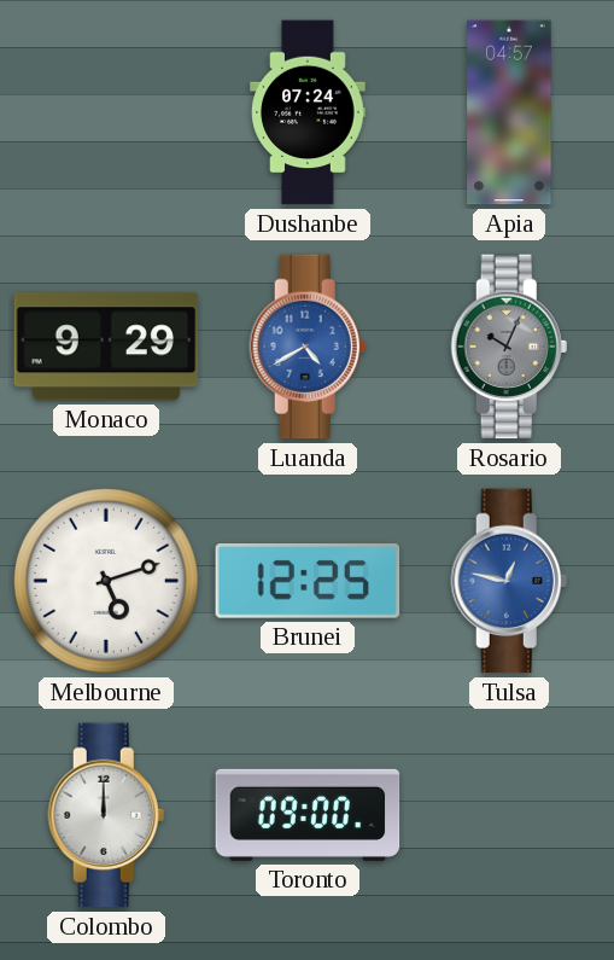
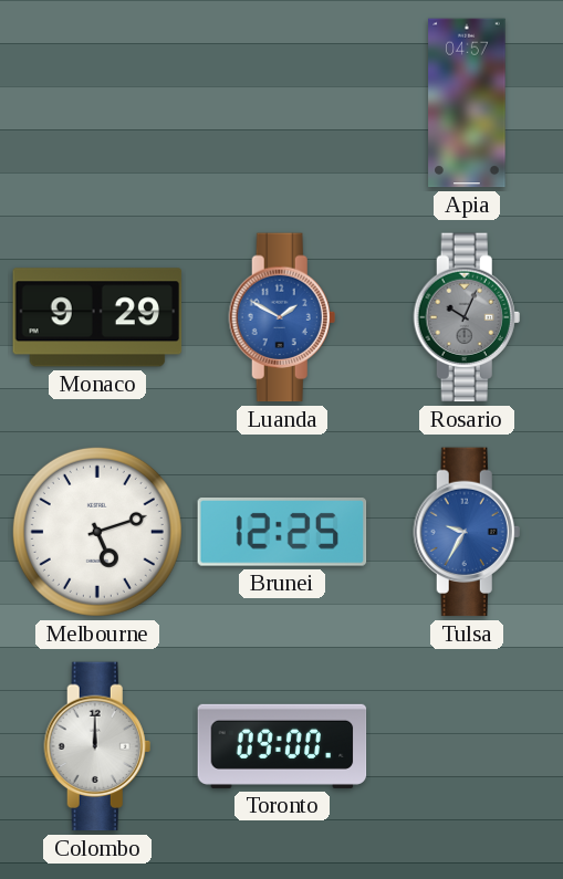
Dushanbe: 07:24 -> none (308, 112)
Luanda: 4:40 -> 1:50 (282, 317)
Tulsa: 12:47 -> 9:35 (467, 532)
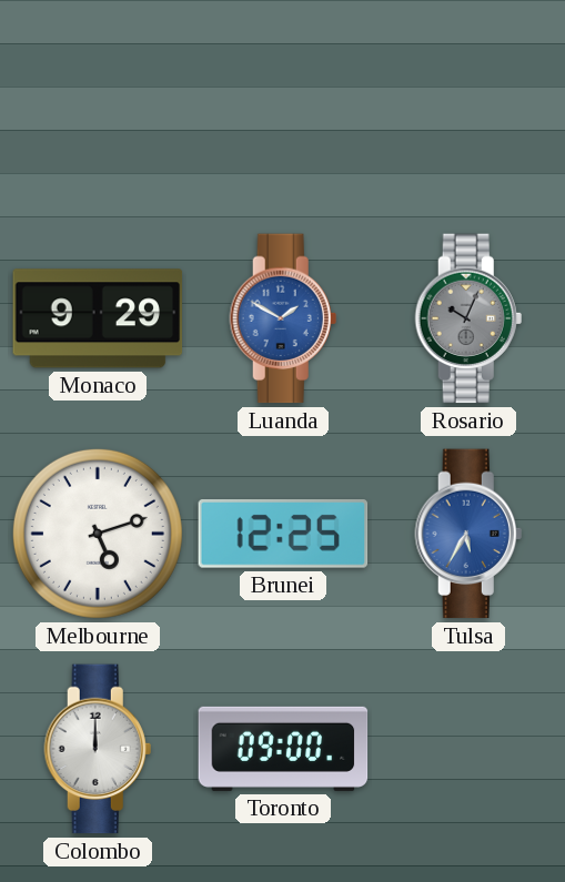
Apia: 04:57 -> none (467, 103)
Tulsa: 9:35 -> 5:35 (468, 534)
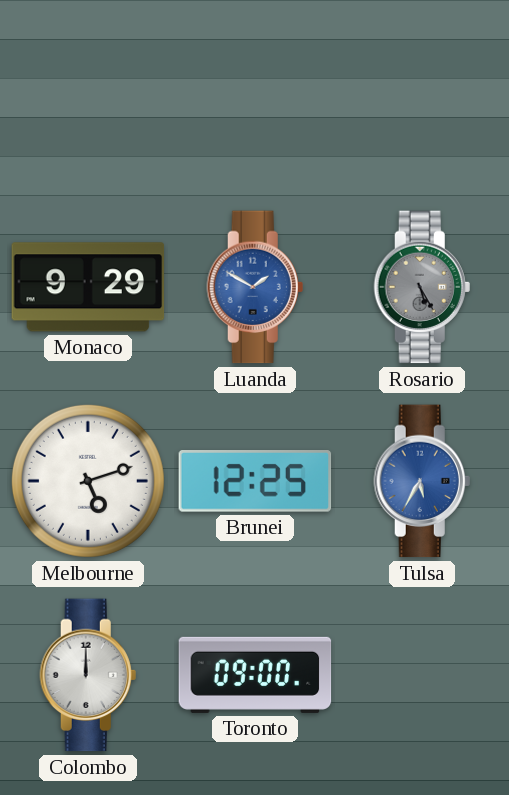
Rosario: 10:04 -> 5:25 (422, 287)
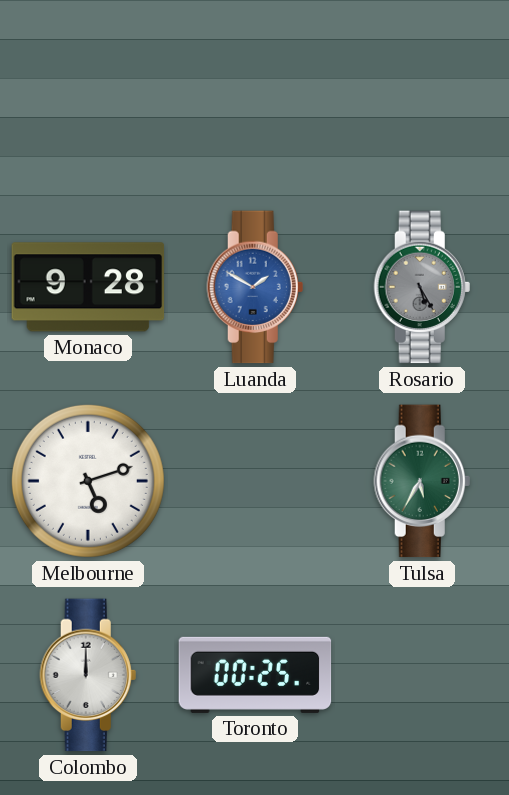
Monaco: 9:29 -> 9:28 (88, 287)
Brunei: 12:25 -> none (255, 482)
Tulsa dial: blue -> green (422, 481)
Toronto: 09:00 -> 00:25 (255, 675)
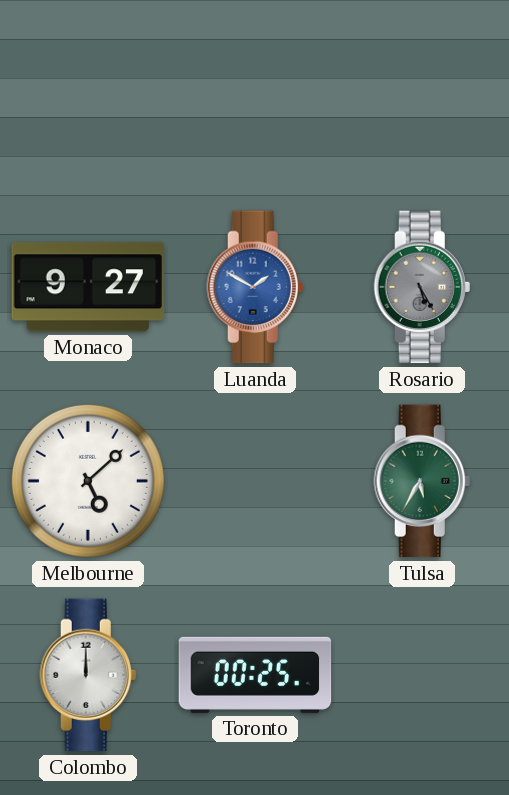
Monaco: 9:28 -> 9:27 (88, 287)
Melbourne: 5:12 -> 5:08 (88, 481)
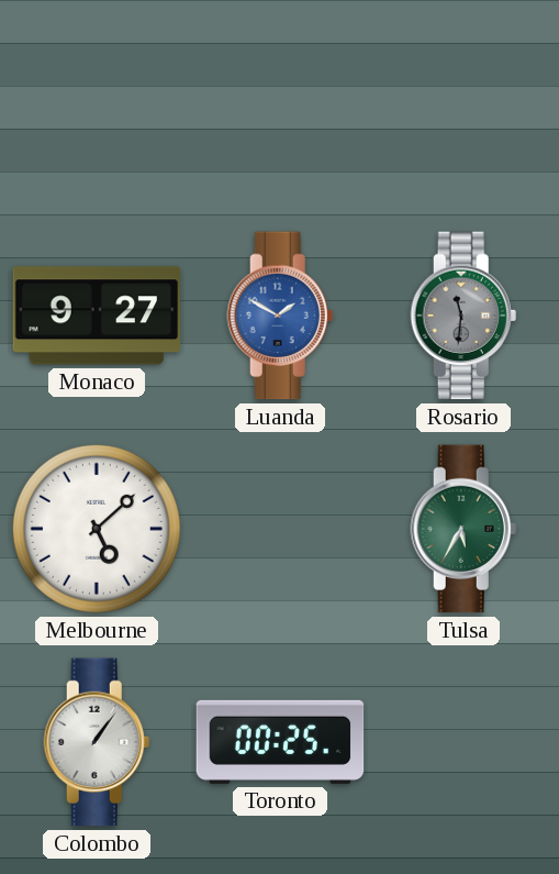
Rosario: 5:25 -> 11:31 (463, 316)
Colombo: 12:00 -> 1:06 (97, 742)
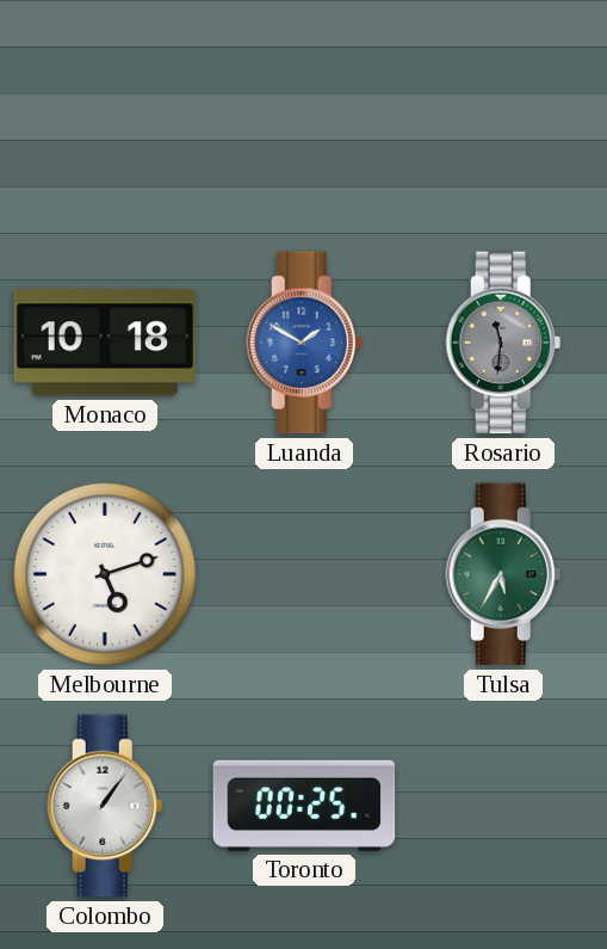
Monaco: 9:27 -> 10:18 (105, 343)
Melbourne: 5:08 -> 5:12 (105, 574)
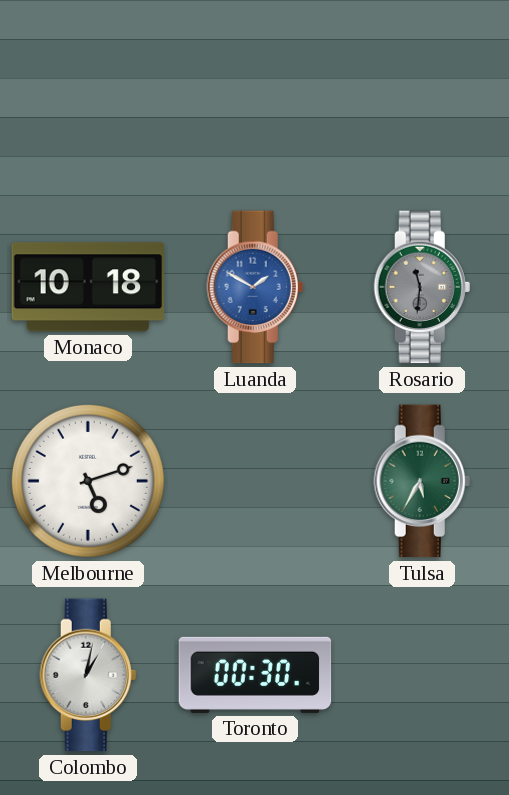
Colombo: 1:06 -> 1:02 (88, 675)
Toronto: 00:25 -> 00:30 (255, 675)
